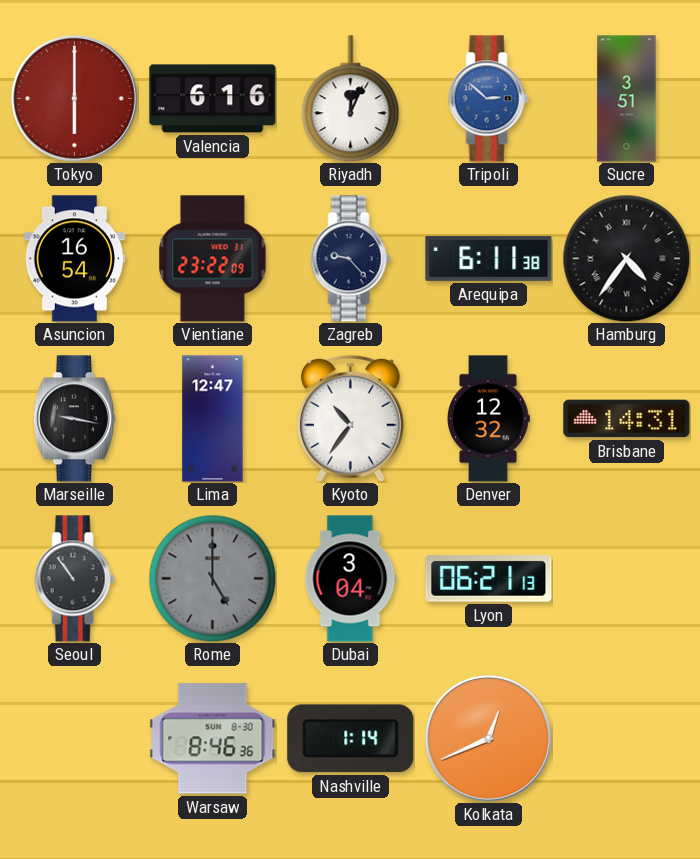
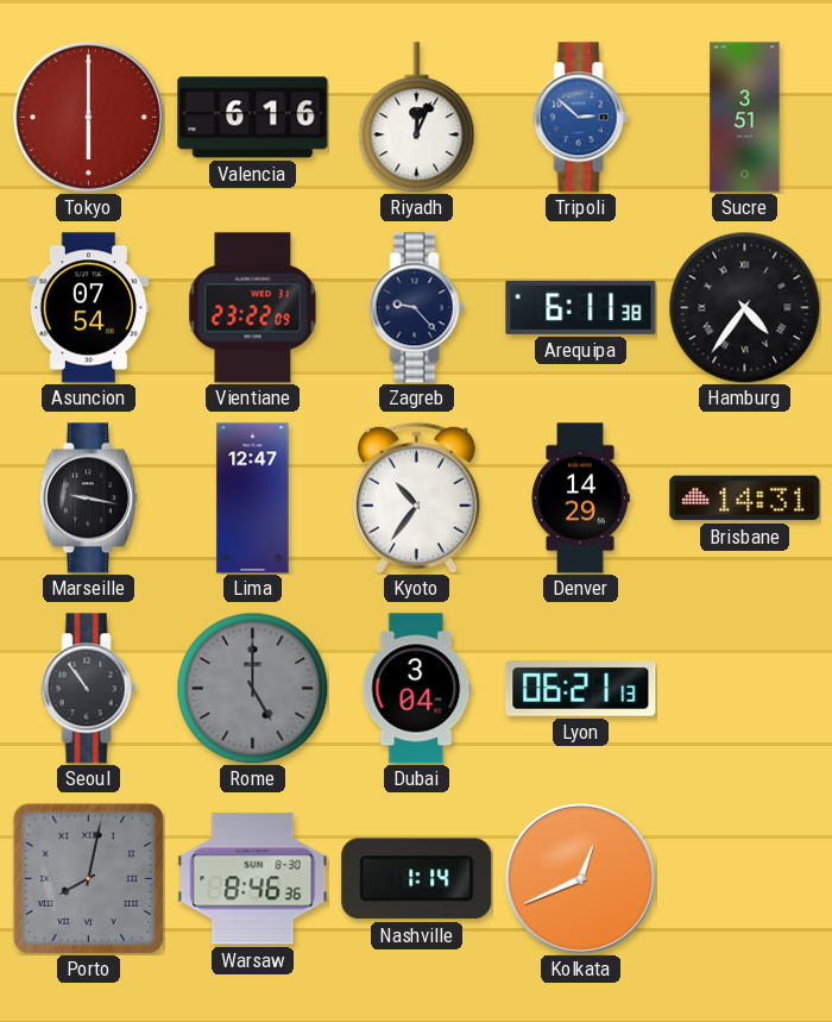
Asuncion: 16:54 -> 07:54 (89, 308)
Denver: 12:32 -> 14:29 (580, 499)
Porto: none -> 8:02 (88, 878)
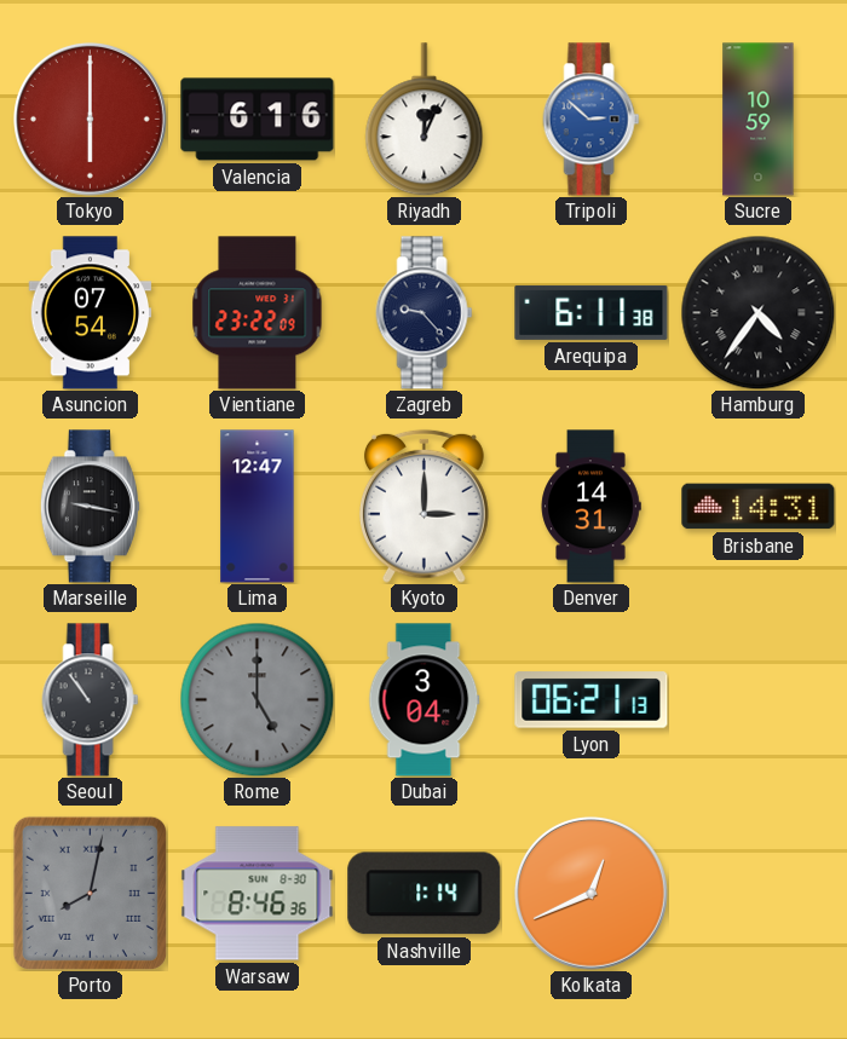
Sucre: 3:51 -> 10:59 (759, 120)
Kyoto: 10:36 -> 3:00 (423, 506)
Denver: 14:29 -> 14:31 (590, 507)
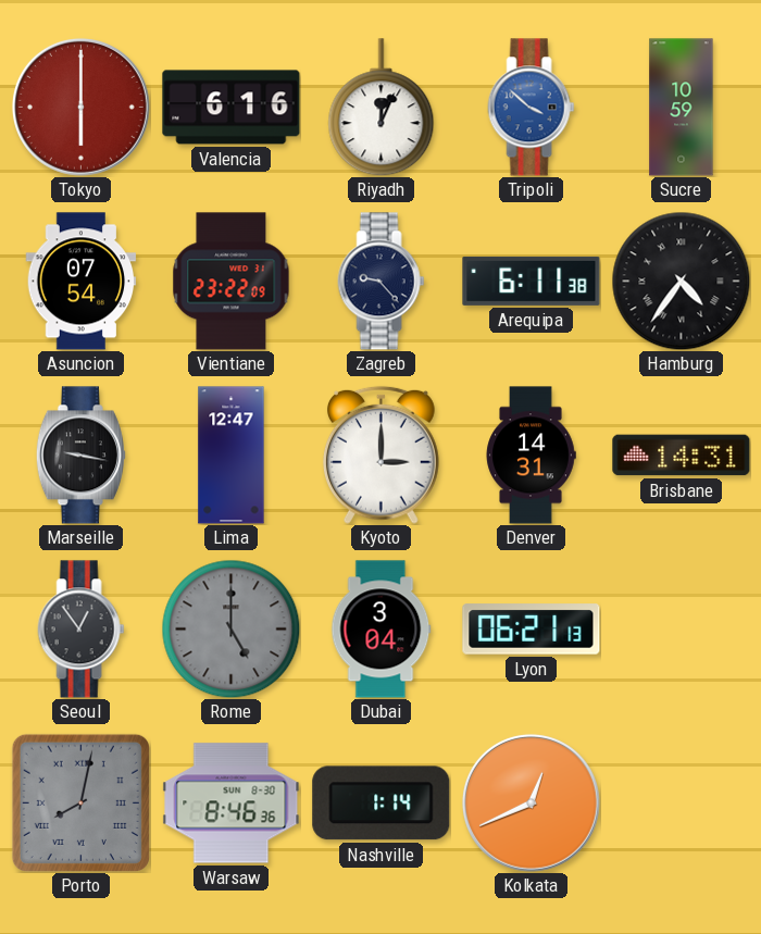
Tripoli: 2:52 -> 3:52 (532, 108)
Seoul: 10:54 -> 12:54 (82, 630)
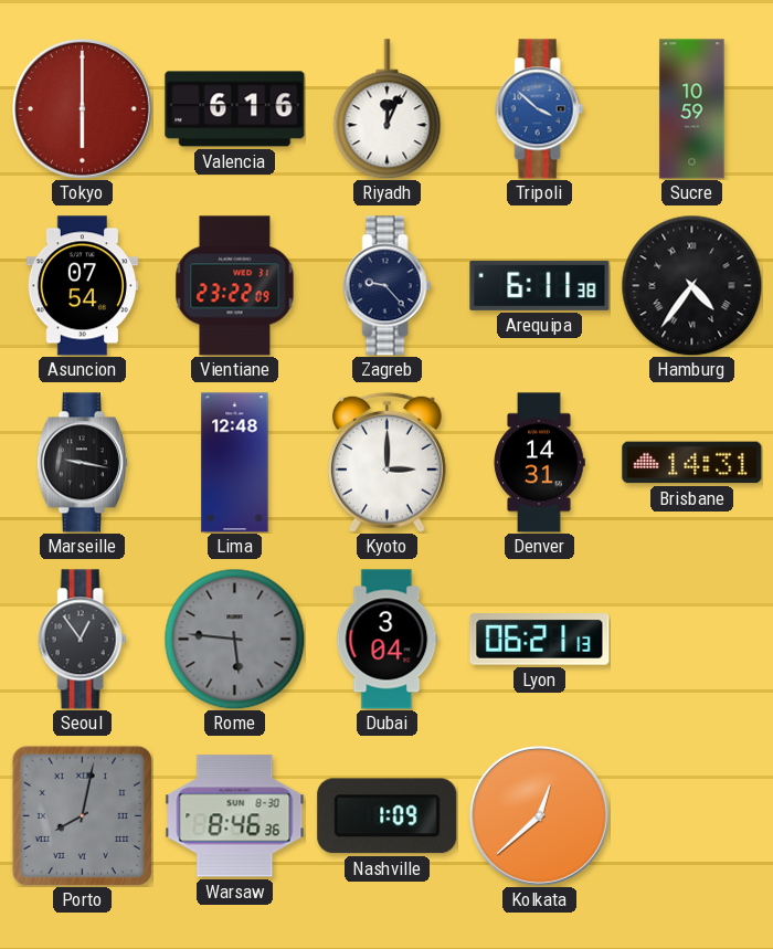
Lima: 12:47 -> 12:48 (235, 463)
Rome: 5:00 -> 5:46 (234, 639)
Nashville: 1:14 -> 1:09 (388, 816)
Kolkata: 12:41 -> 12:38 (539, 815)
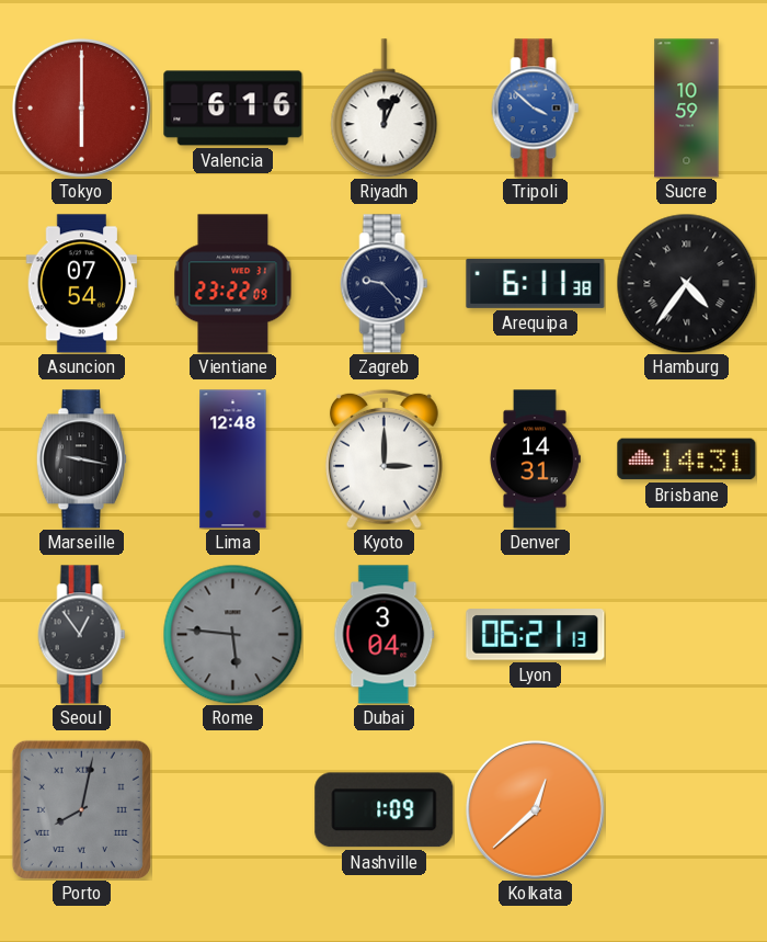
Warsaw: 8:46 -> none (235, 816)
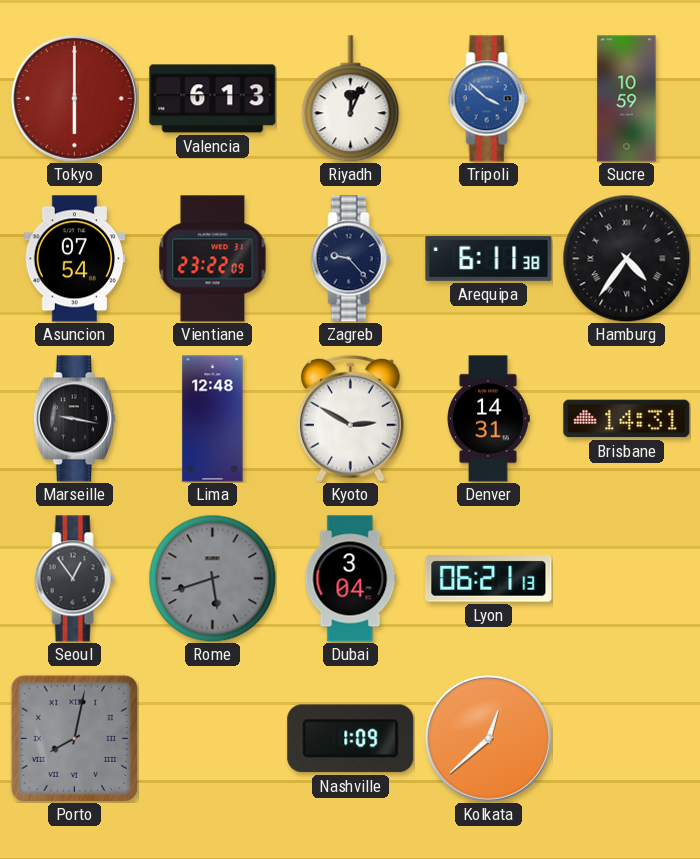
Valencia: 6:16 -> 6:13 (213, 99)
Kyoto: 3:00 -> 2:50 (350, 418)
Rome: 5:46 -> 5:42 (212, 578)
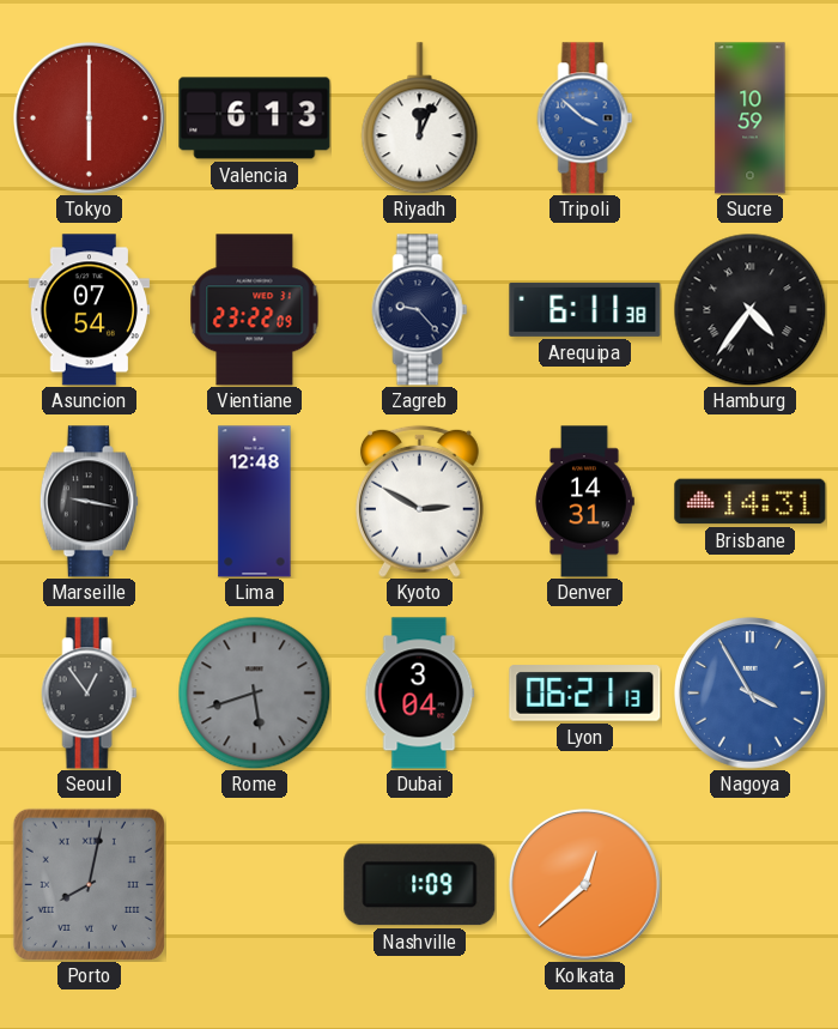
Nagoya: none -> 3:55 (749, 692)
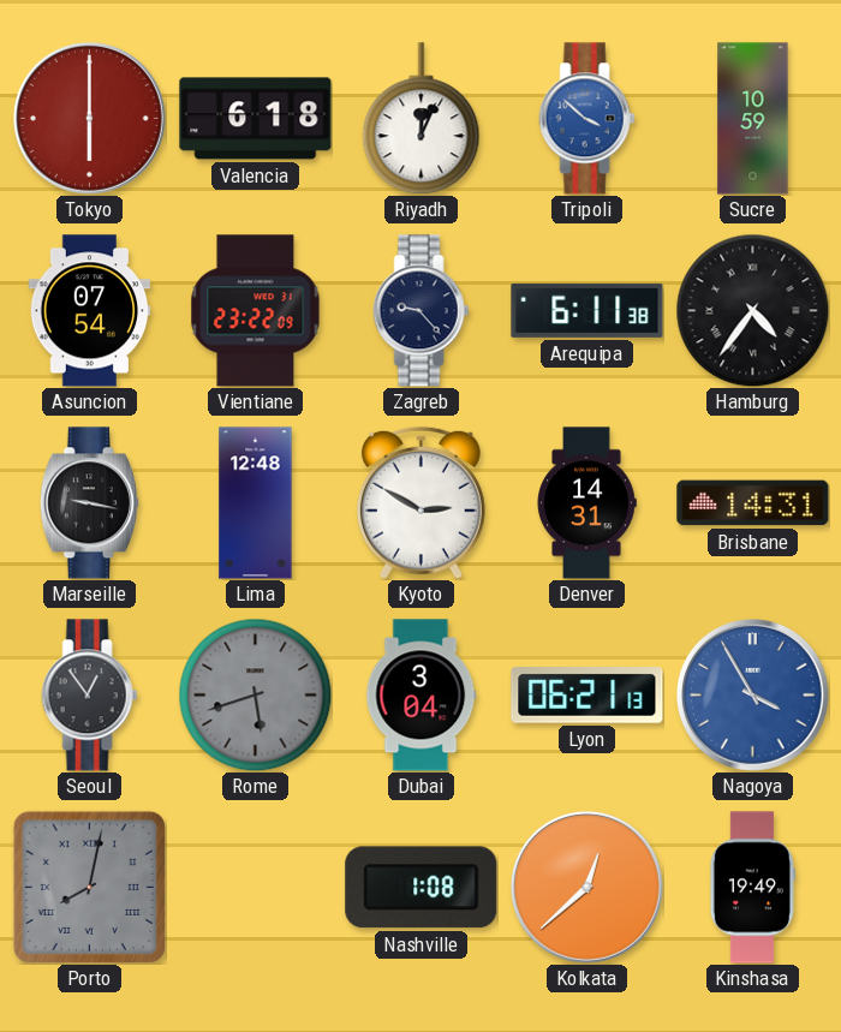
Valencia: 6:13 -> 6:18 (256, 119)
Nashville: 1:09 -> 1:08 (422, 888)
Kinshasa: none -> 19:49 (752, 888)
